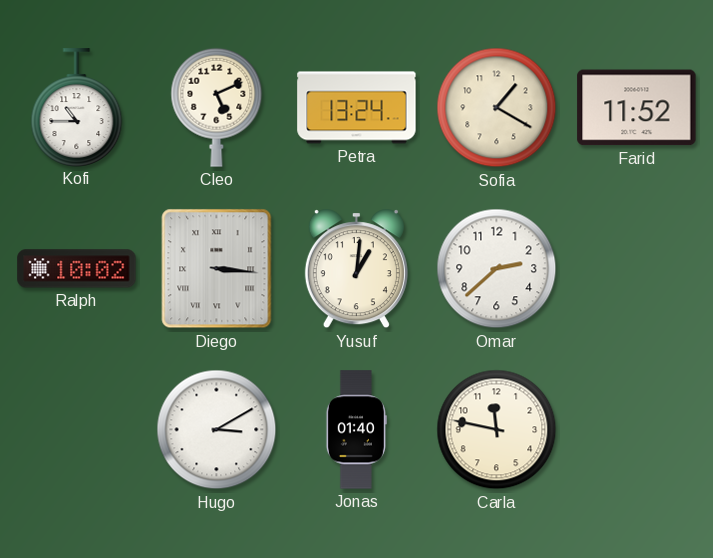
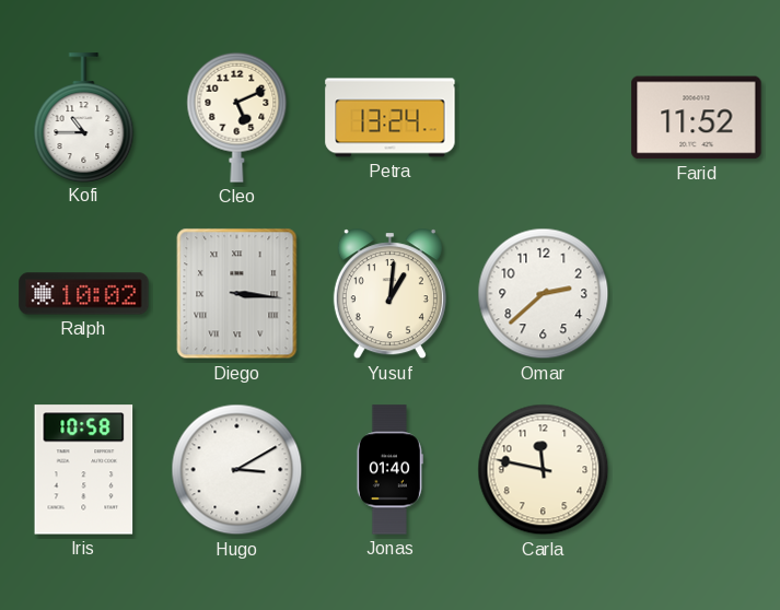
Sofia: 1:20 -> none (497, 108)
Iris: none -> 10:58 (84, 470)
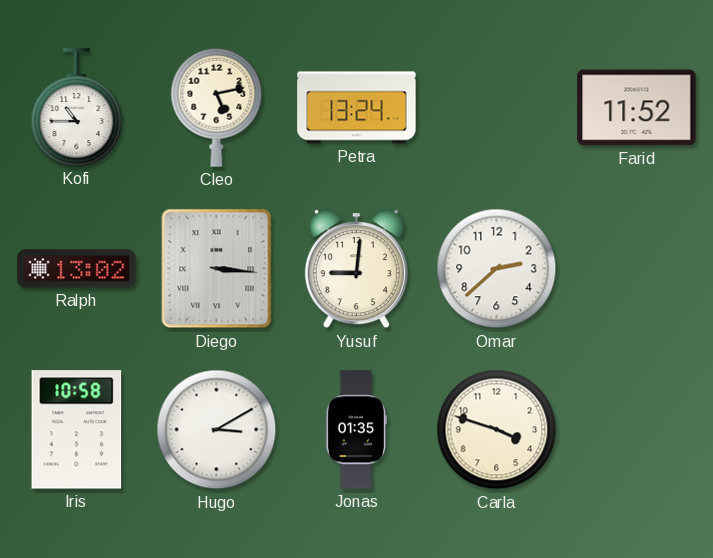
Cleo: 5:11 -> 5:13 (217, 107)
Ralph: 10:02 -> 13:02 (77, 269)
Yusuf: 1:01 -> 9:01 (356, 269)
Jonas: 01:40 -> 01:35 (356, 430)
Carla: 11:47 -> 3:48 (497, 430)
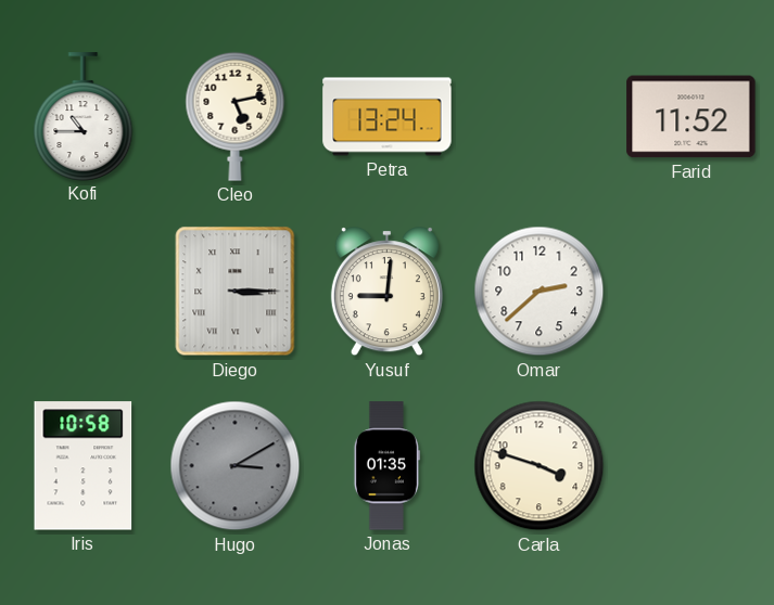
Ralph: 13:02 -> none (77, 269)
Diego: 3:16 -> 3:15 (236, 292)
Hugo dial: white -> grey (236, 466)
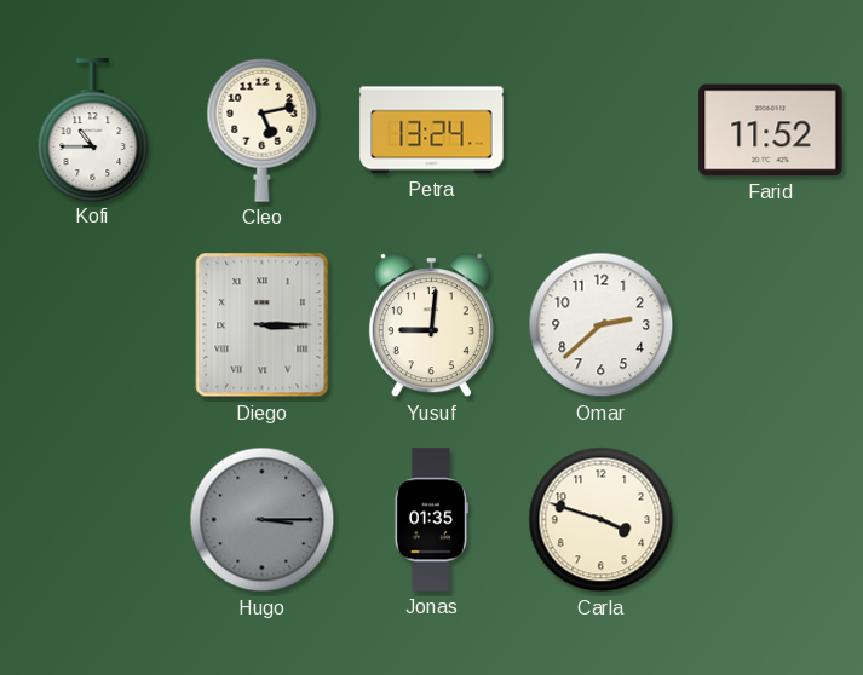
Iris: 10:58 -> none (84, 466)
Hugo: 3:10 -> 3:15 (263, 520)
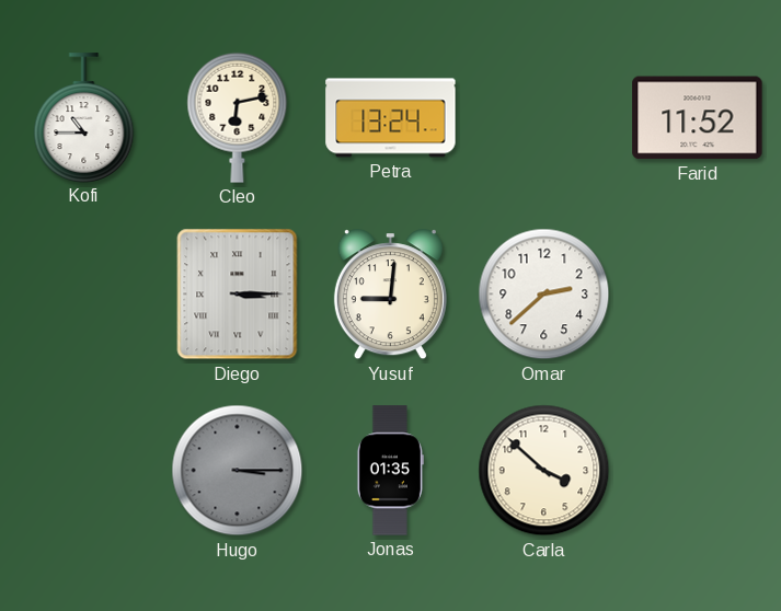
Cleo: 5:13 -> 6:13 (238, 117)
Carla: 3:48 -> 3:52 (544, 471)
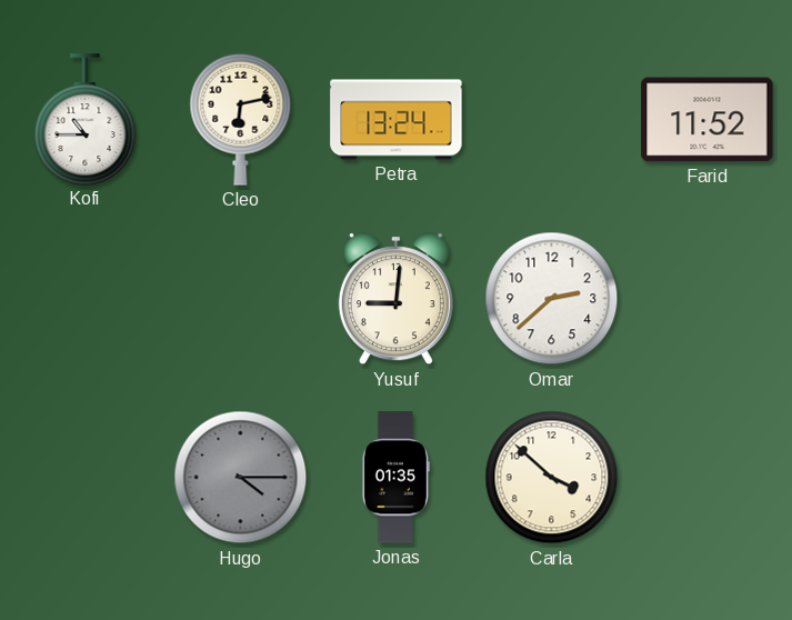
Diego: 3:15 -> none (238, 295)
Hugo: 3:15 -> 4:15 (241, 478)
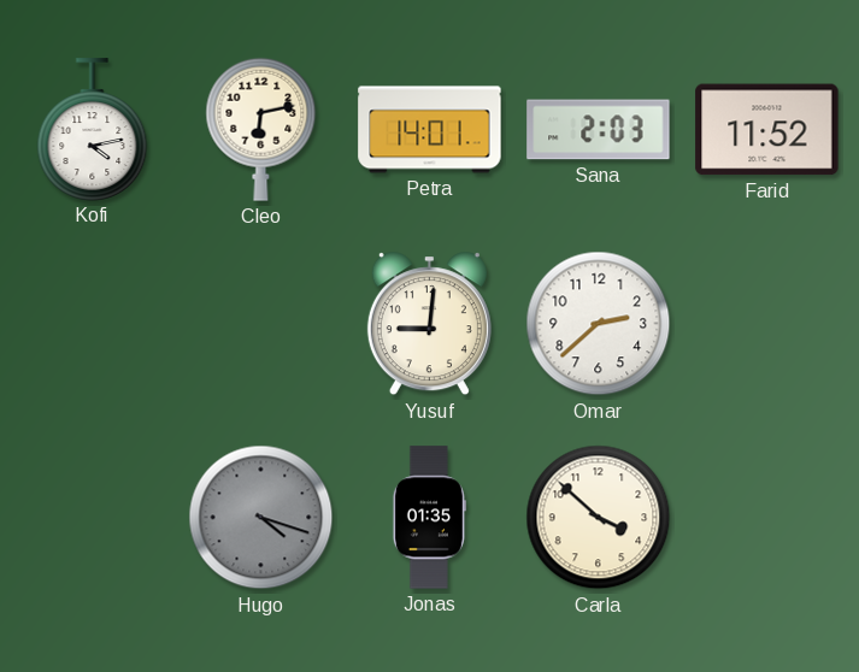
Kofi: 10:45 -> 4:13 (93, 129)
Petra: 13:24 -> 14:01 (430, 130)
Sana: none -> 2:03 (599, 130)
Hugo: 4:15 -> 4:18 (261, 518)
